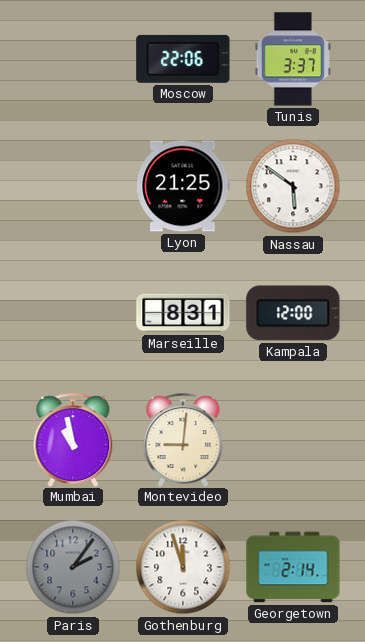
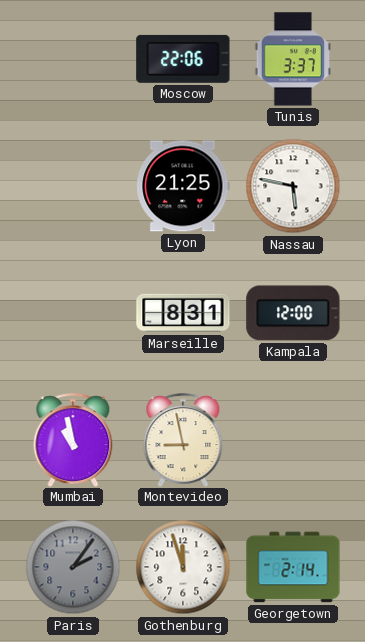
Nassau: 5:51 -> 5:47 (293, 186)
Montevideo: 9:01 -> 8:58 (183, 440)
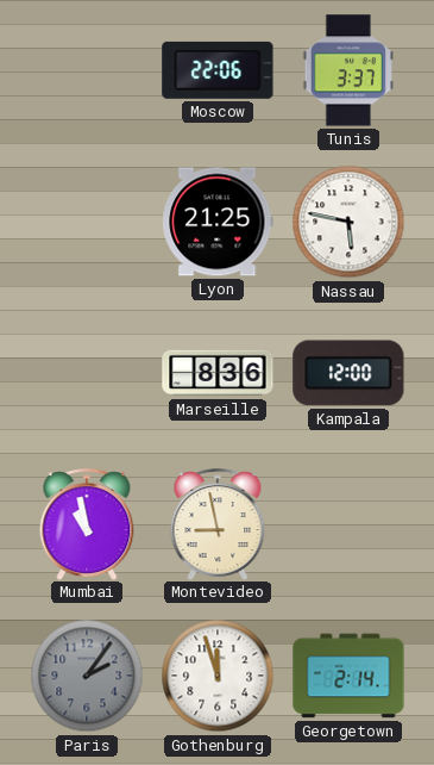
Marseille: 8:31 -> 8:36 (218, 373)
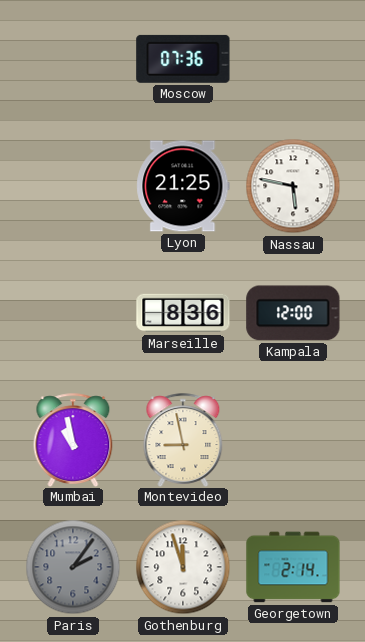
Moscow: 22:06 -> 07:36 (183, 59)
Tunis: 3:37 -> none (347, 70)
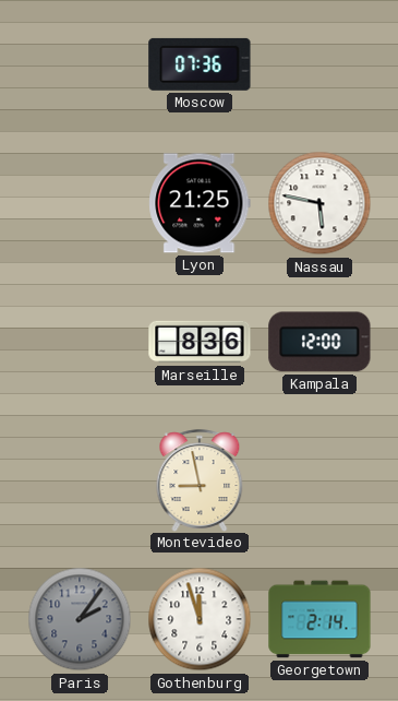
Mumbai: 10:58 -> none (73, 440)
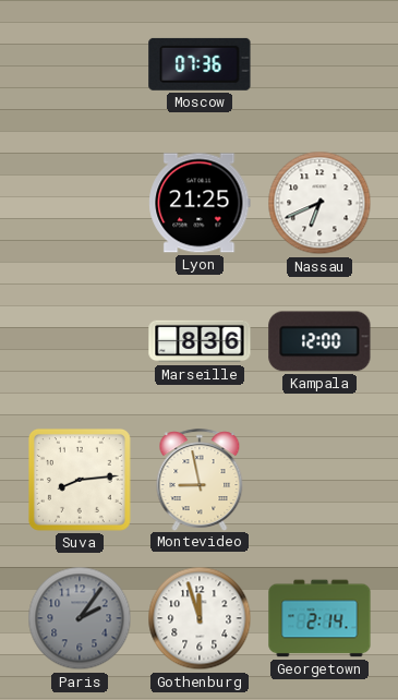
Nassau: 5:47 -> 6:41 (319, 203)
Suva: none -> 8:14 (80, 480)
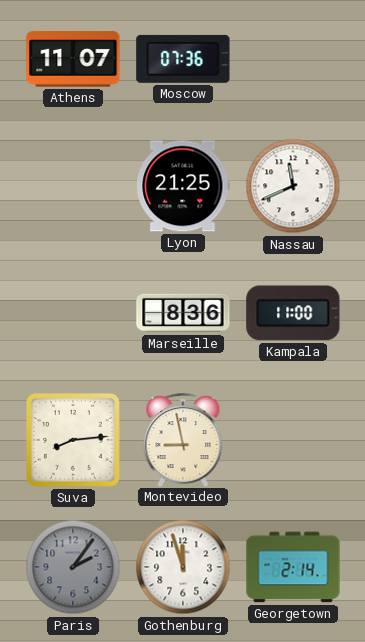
Athens: none -> 11:07 (73, 59)
Nassau: 6:41 -> 11:41 (293, 186)
Kampala: 12:00 -> 11:00 (293, 313)
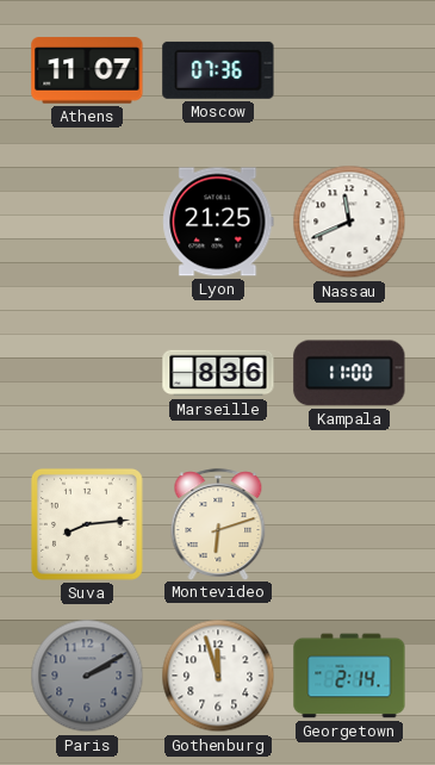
Montevideo: 8:58 -> 6:12 (218, 524)
Paris: 2:06 -> 2:10 (87, 676)
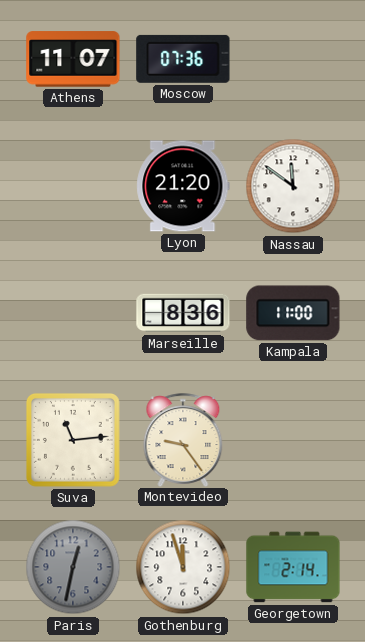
Lyon: 21:25 -> 21:20 (183, 186)
Nassau: 11:41 -> 11:51 (293, 186)
Suva: 8:14 -> 11:14 (73, 440)
Montevideo: 6:12 -> 9:24 (183, 440)
Paris: 2:10 -> 12:32 (73, 567)
